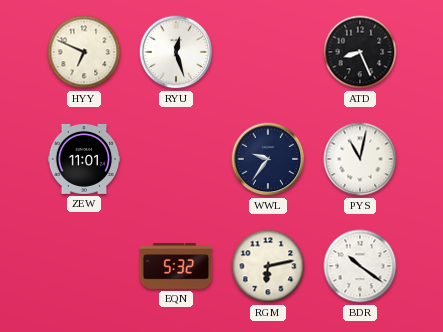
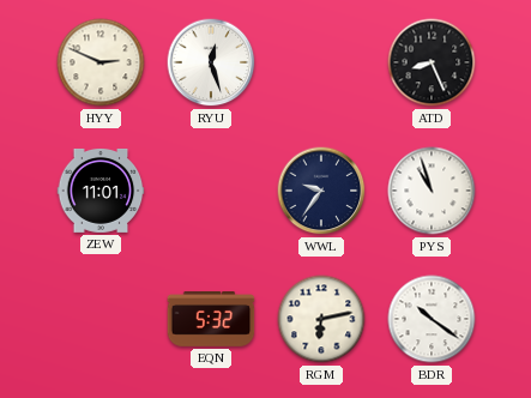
HYY: 6:49 -> 2:49 (101, 62)
PYS: 11:02 -> 10:57 (432, 191)
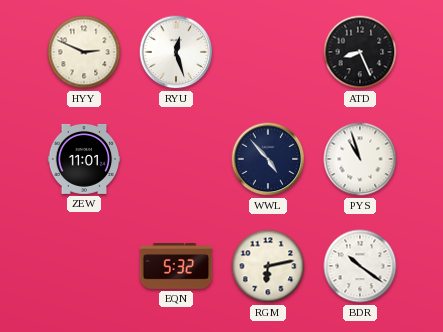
WWL: 9:36 -> 4:53 (268, 159)
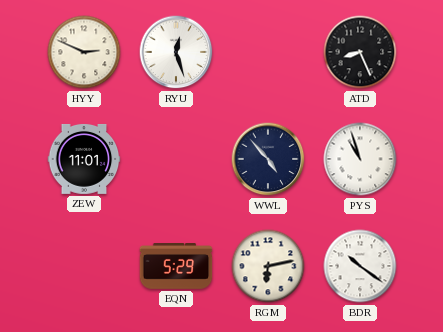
EQN: 5:32 -> 5:29 (176, 266)
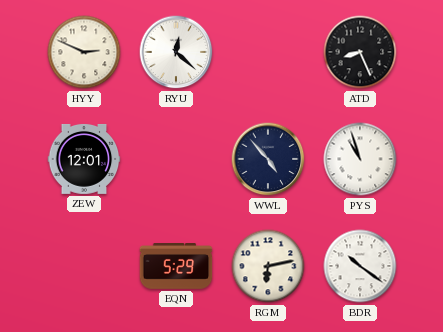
RYU: 12:27 -> 12:22 (176, 52)
ZEW: 11:01 -> 12:01 (84, 159)
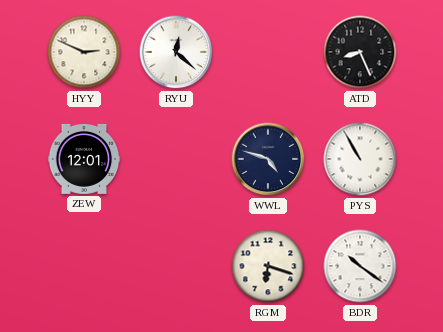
WWL: 4:53 -> 4:48 (268, 159)
PYS: 10:57 -> 10:55 (360, 159)
EQN: 5:29 -> none (176, 266)
RGM: 6:13 -> 6:18 (268, 266)
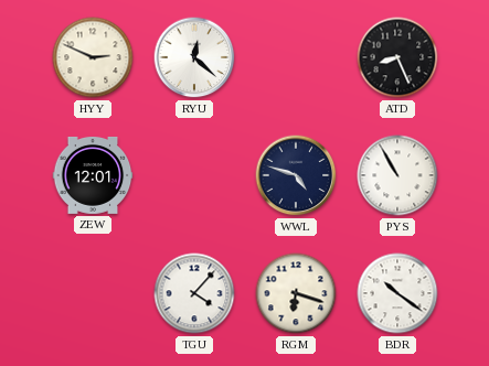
TGU: none -> 4:07 (194, 293)
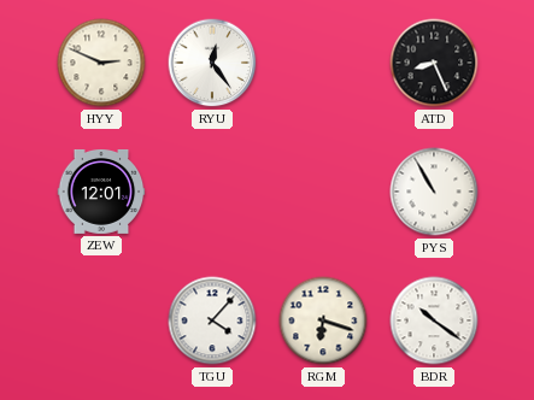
RYU: 12:22 -> 12:24 (212, 63)
WWL: 4:48 -> none (296, 175)
